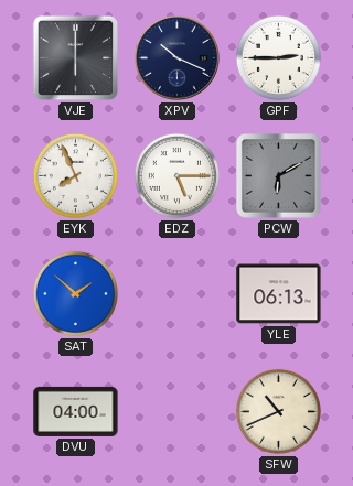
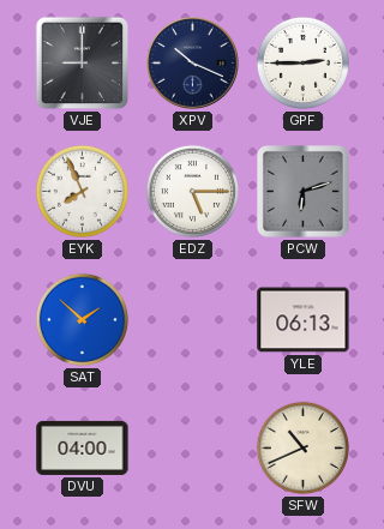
VJE: 6:00 -> 9:00 (83, 64)
PCW: 6:10 -> 6:12 (304, 192)
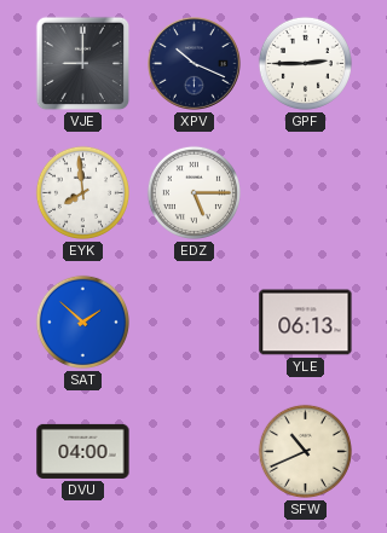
EYK: 7:56 -> 7:59 (82, 192)
PCW: 6:12 -> none (304, 192)
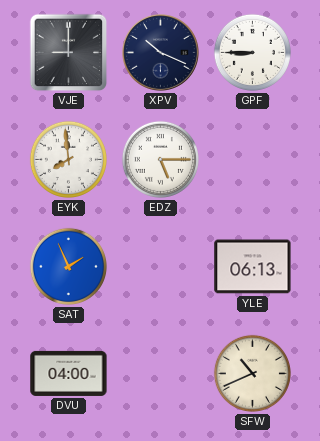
GPF: 2:45 -> 8:45 (252, 52)
SAT: 1:52 -> 1:56 (68, 266)
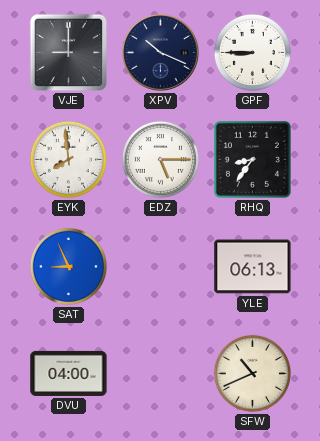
RHQ: none -> 8:36 (252, 159)
SAT: 1:56 -> 8:56 (68, 266)
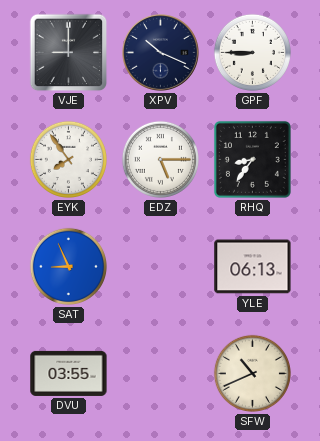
EYK: 7:59 -> 7:54 (68, 159)
DVU: 04:00 -> 03:55 (69, 373)
